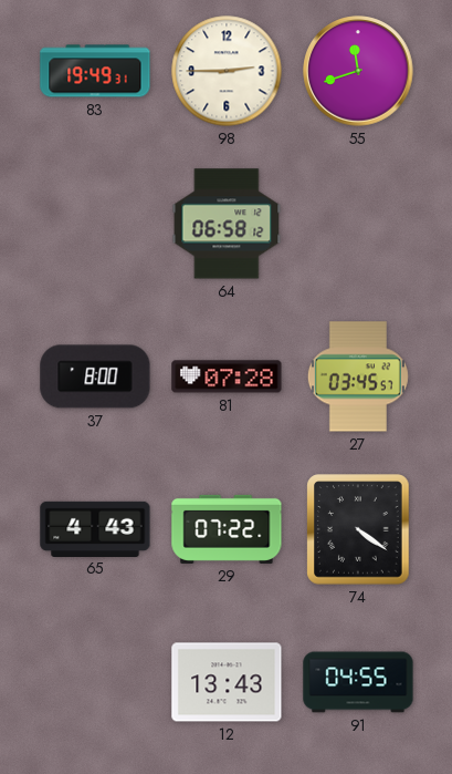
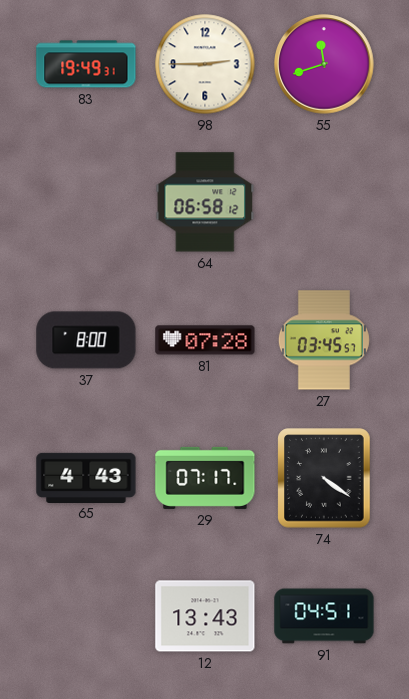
29: 07:22 -> 07:17 (205, 478)
91: 04:55 -> 04:51 (324, 616)
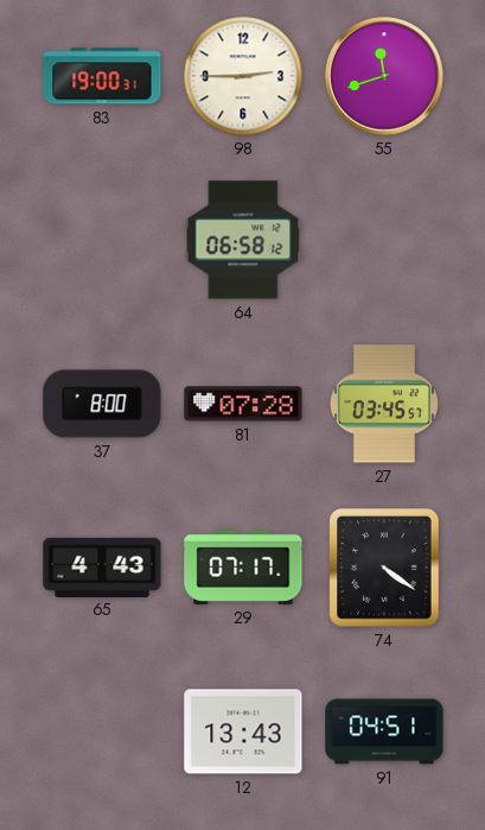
83: 19:49 -> 19:00 (102, 76)
